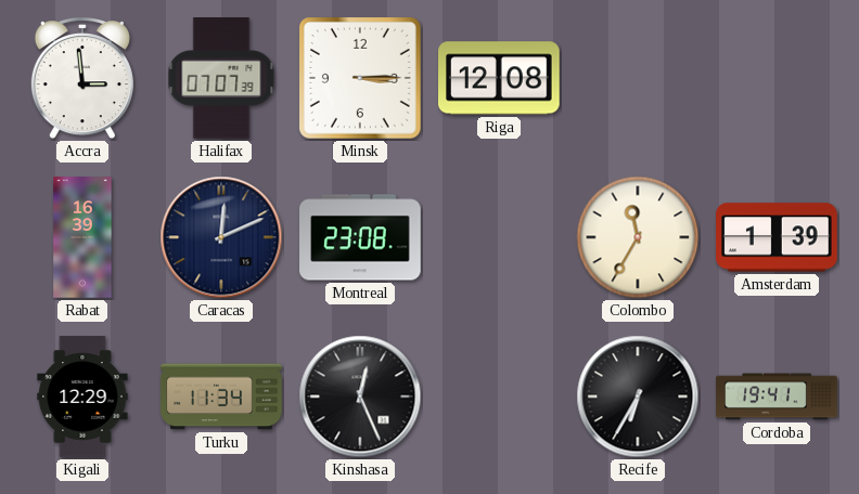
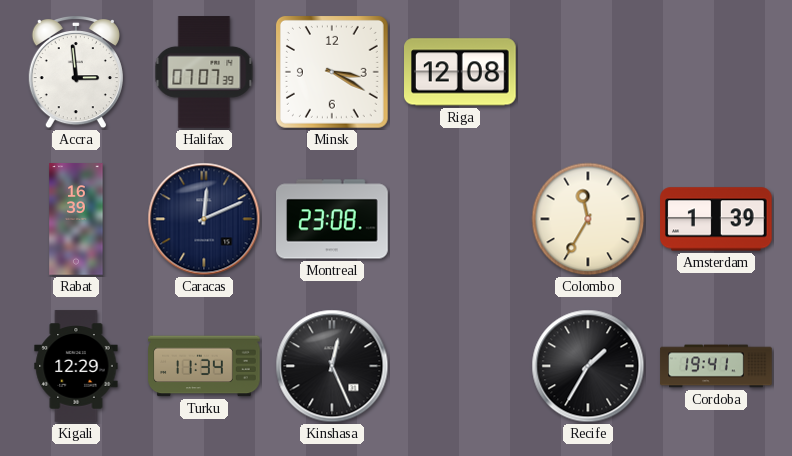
Minsk: 3:15 -> 3:20 (332, 72)
Recife: 6:35 -> 1:35 (588, 366)
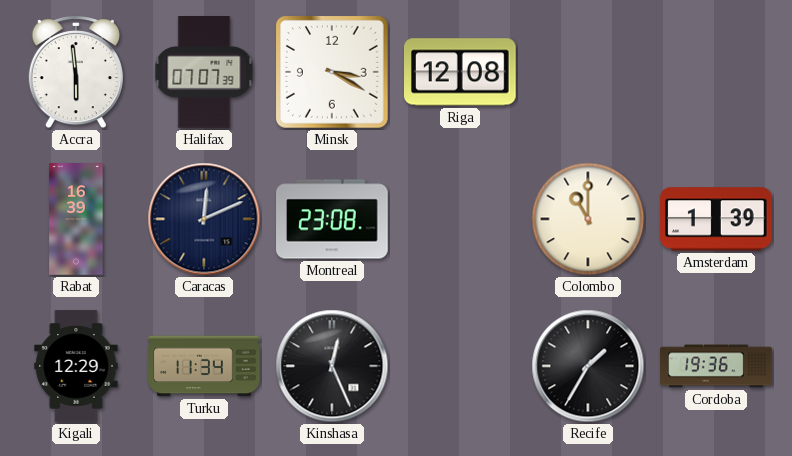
Accra: 2:59 -> 5:59 (76, 72)
Colombo: 11:35 -> 11:00 (588, 219)
Cordoba: 19:41 -> 19:36 (716, 366)
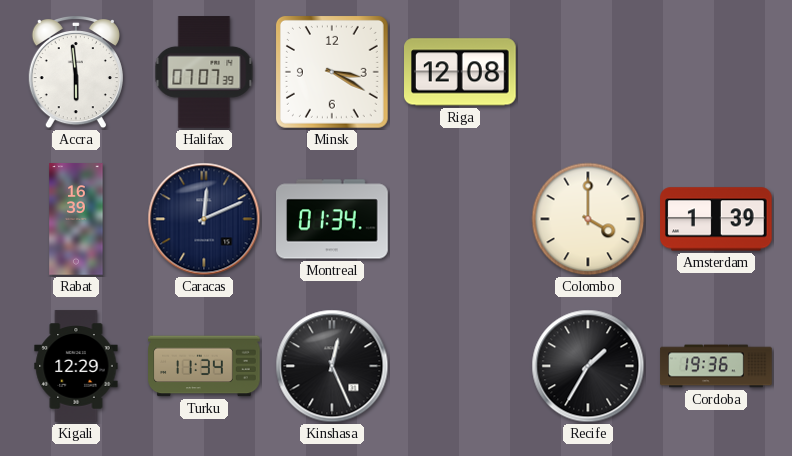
Montreal: 23:08 -> 01:34 (332, 219)
Colombo: 11:00 -> 4:00 (588, 219)
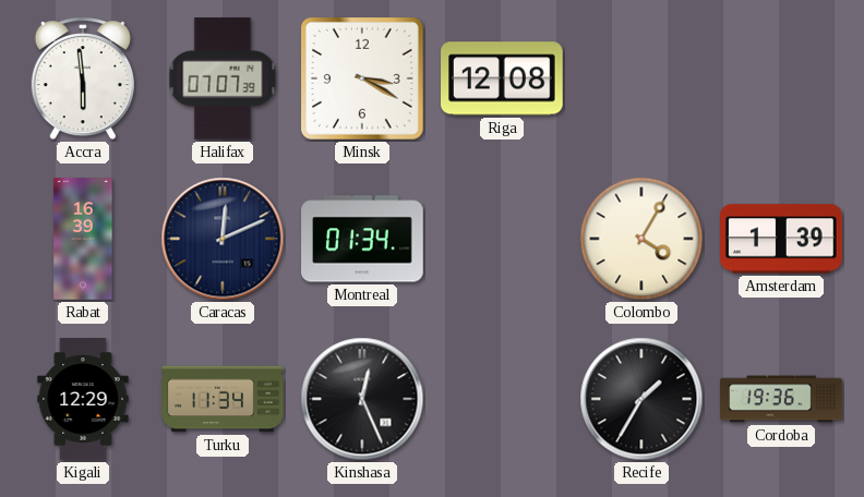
Colombo: 4:00 -> 4:05 (641, 239)
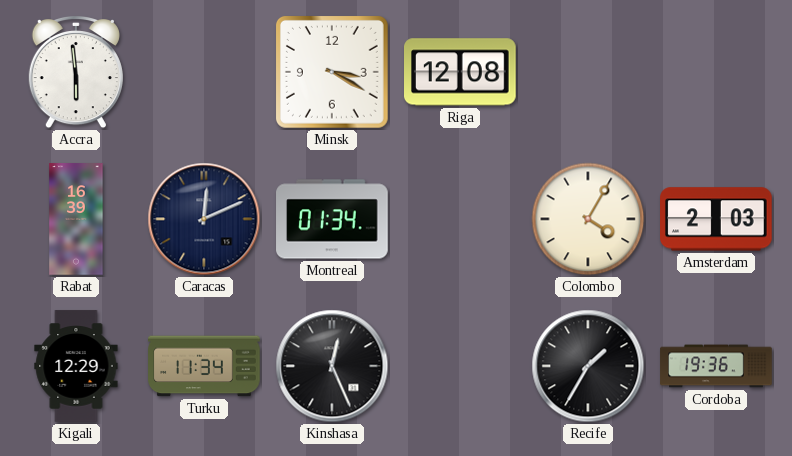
Halifax: 07:07 -> none (223, 78)
Amsterdam: 1:39 -> 2:03 (716, 219)
